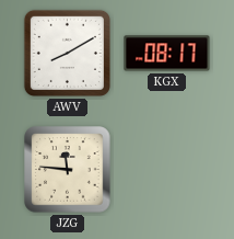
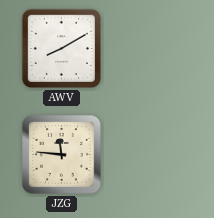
KGX: 08:17 -> none (167, 54)
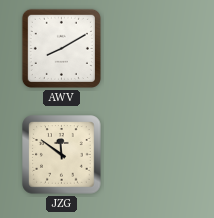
JZG: 11:46 -> 11:51 (62, 155)
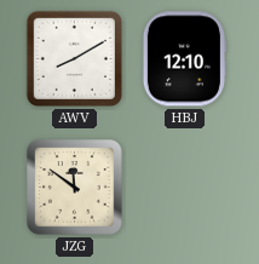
HBJ: none -> 12:10 (184, 59)
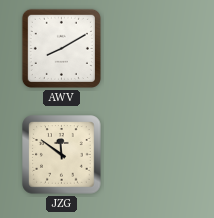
HBJ: 12:10 -> none (184, 59)
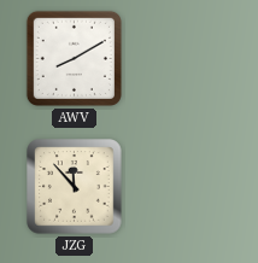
JZG: 11:51 -> 11:53 (75, 187)
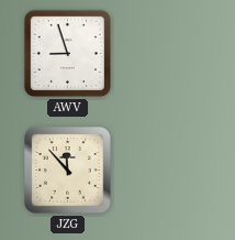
AWV: 8:10 -> 8:57 (67, 53)
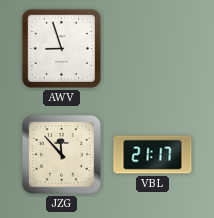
VBL: none -> 21:17 (153, 155)
